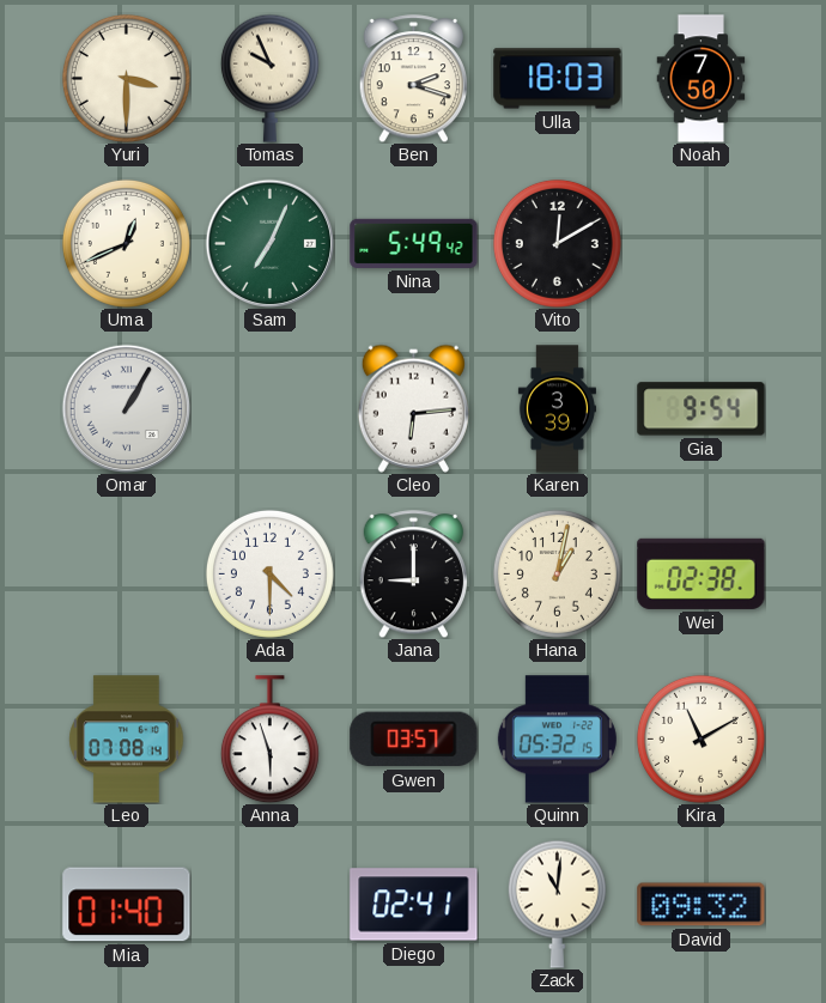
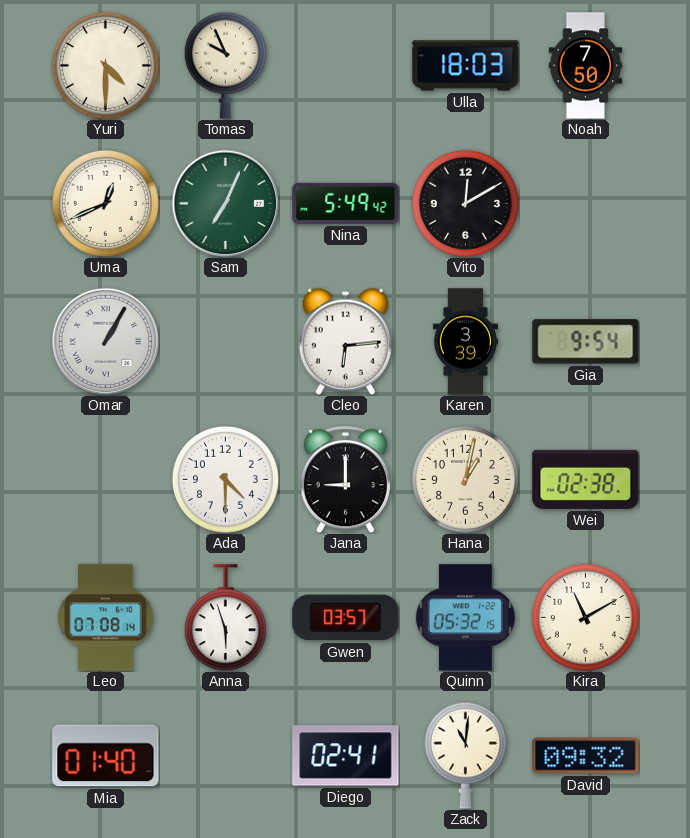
Yuri: 3:30 -> 4:30 (105, 65)
Ben: 2:18 -> none (413, 79)
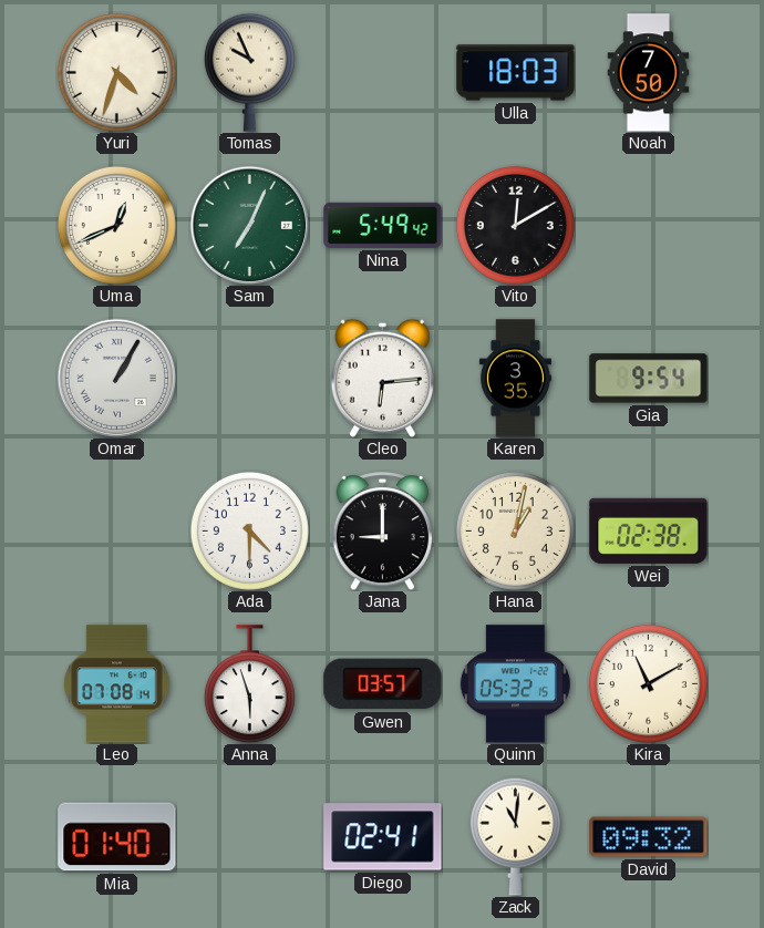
Yuri: 4:30 -> 4:33 (116, 72)
Karen: 3:39 -> 3:35 (515, 379)
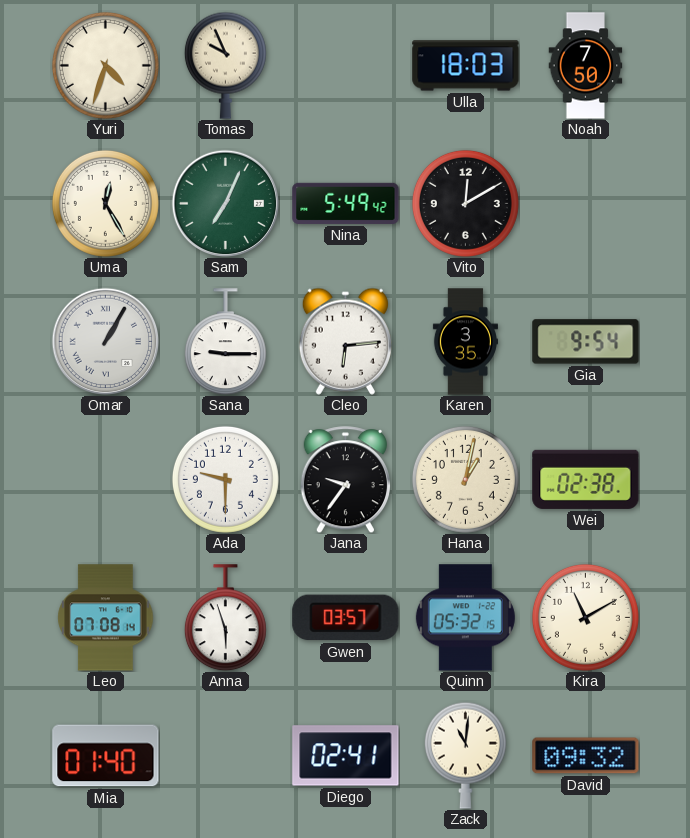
Uma: 12:41 -> 12:25 (105, 203)
Sana: none -> 9:15 (225, 342)
Ada: 4:30 -> 9:30 (225, 479)
Jana: 9:00 -> 9:36 (345, 480)
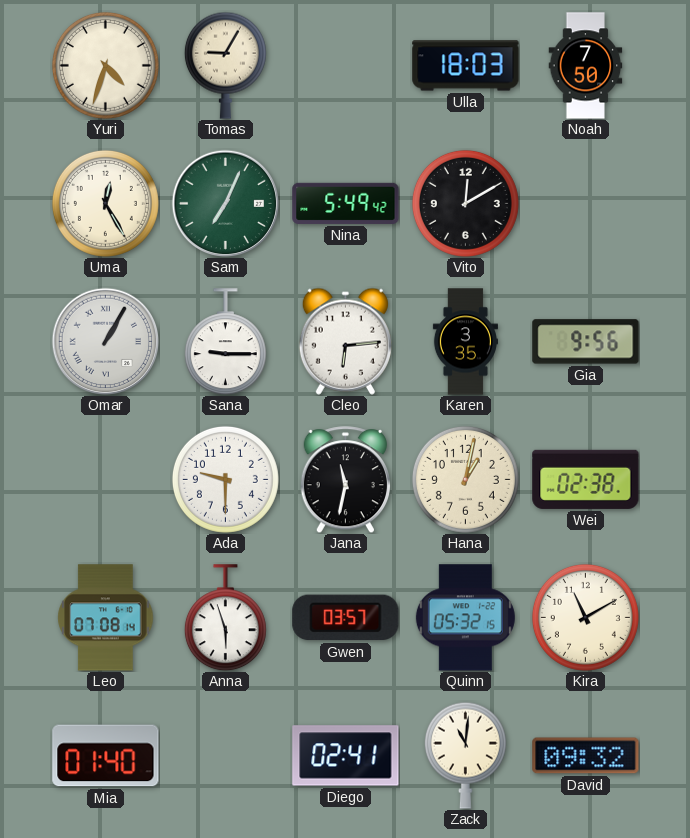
Tomas: 9:56 -> 9:05 (225, 65)
Gia: 9:54 -> 9:56 (586, 342)
Jana: 9:36 -> 11:32 (345, 480)
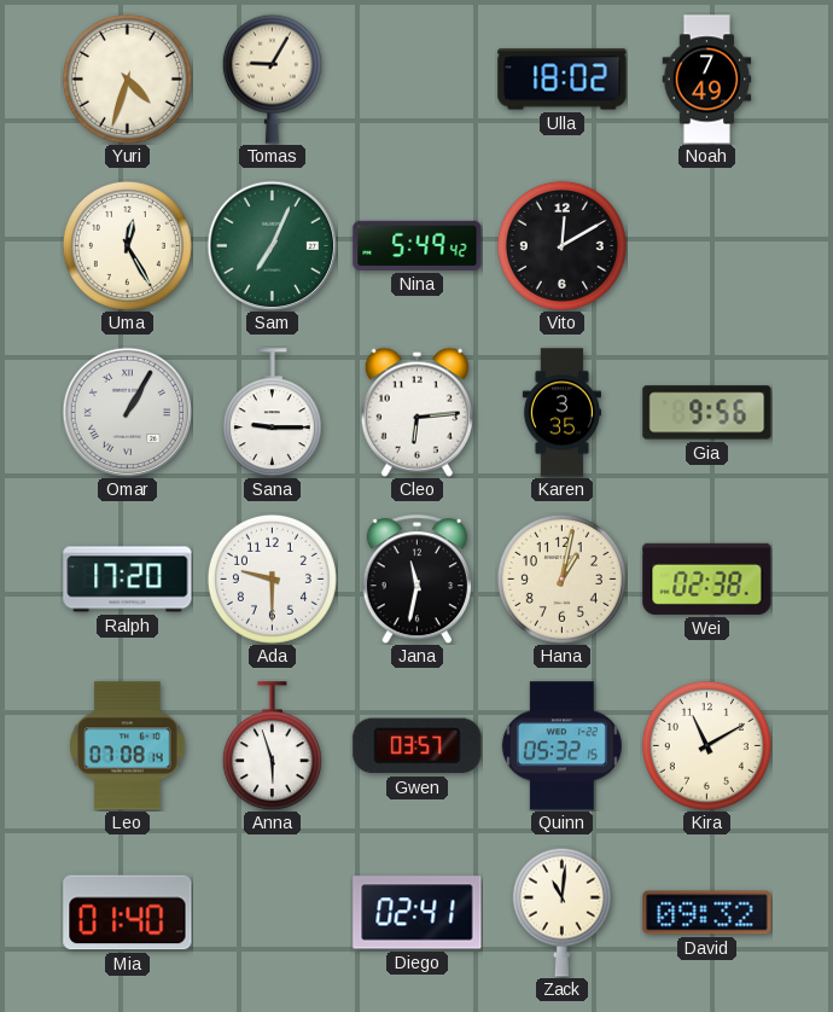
Ulla: 18:03 -> 18:02 (563, 80)
Noah: 7:50 -> 7:49 (707, 80)
Ralph: none -> 17:20 (128, 580)
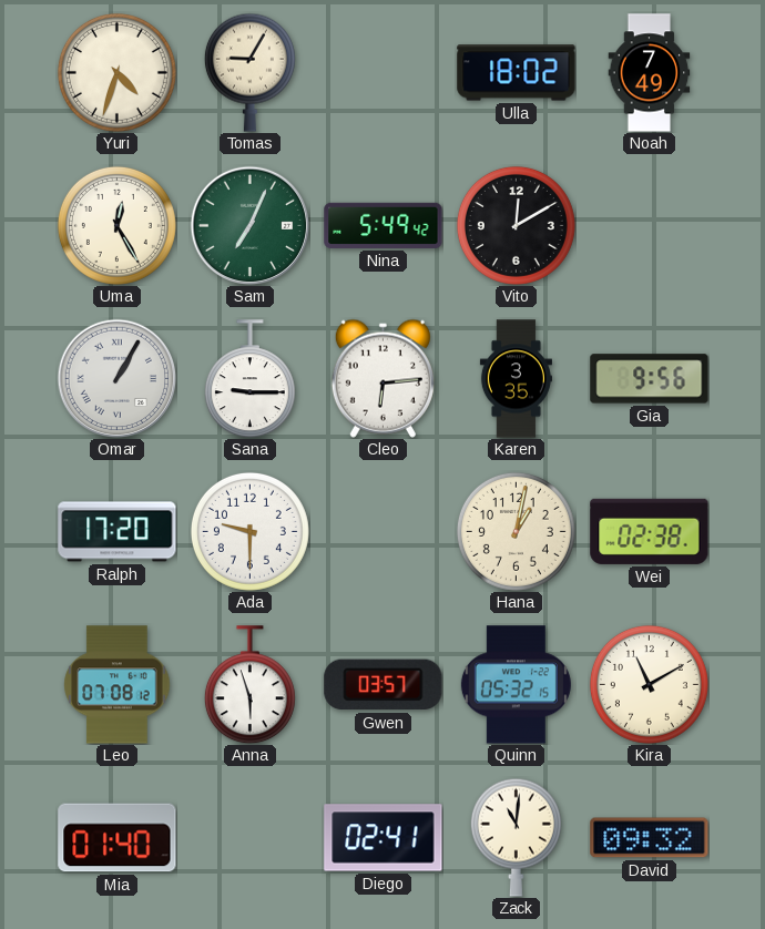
Jana: 11:32 -> none (416, 580)
Leo: 07:08:14 -> 07:08:12 (118, 685)
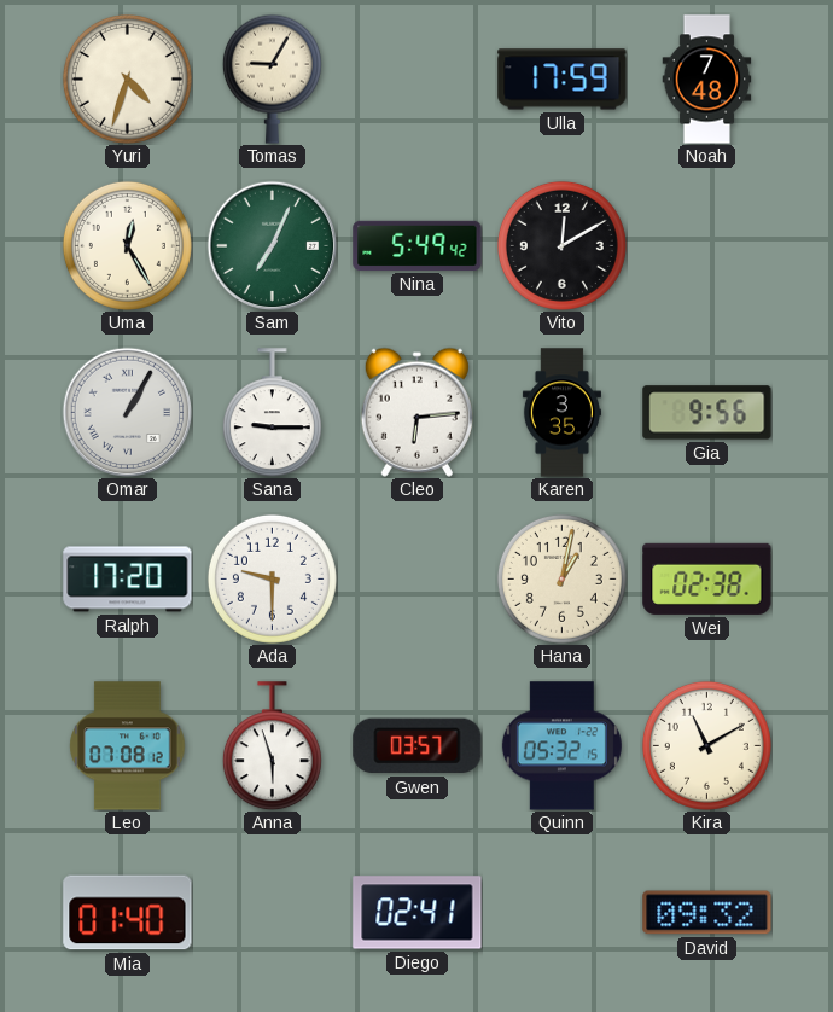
Ulla: 18:02 -> 17:59 (563, 80)
Noah: 7:49 -> 7:48 (707, 80)
Zack: 11:01 -> none (516, 837)
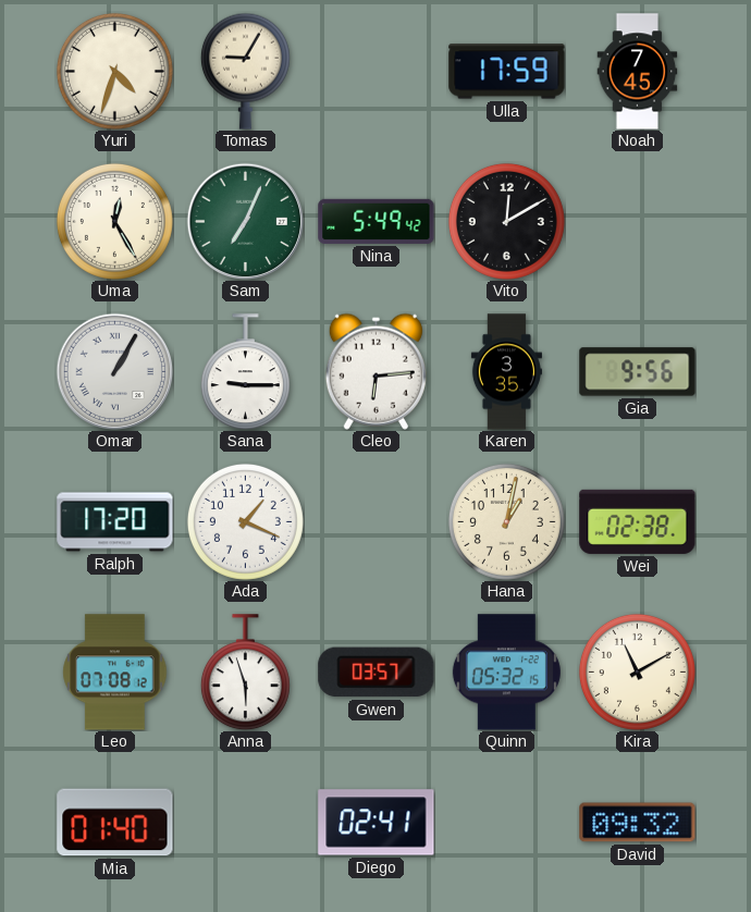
Noah: 7:48 -> 7:45 (638, 72)
Ada: 9:30 -> 1:19 (245, 521)
